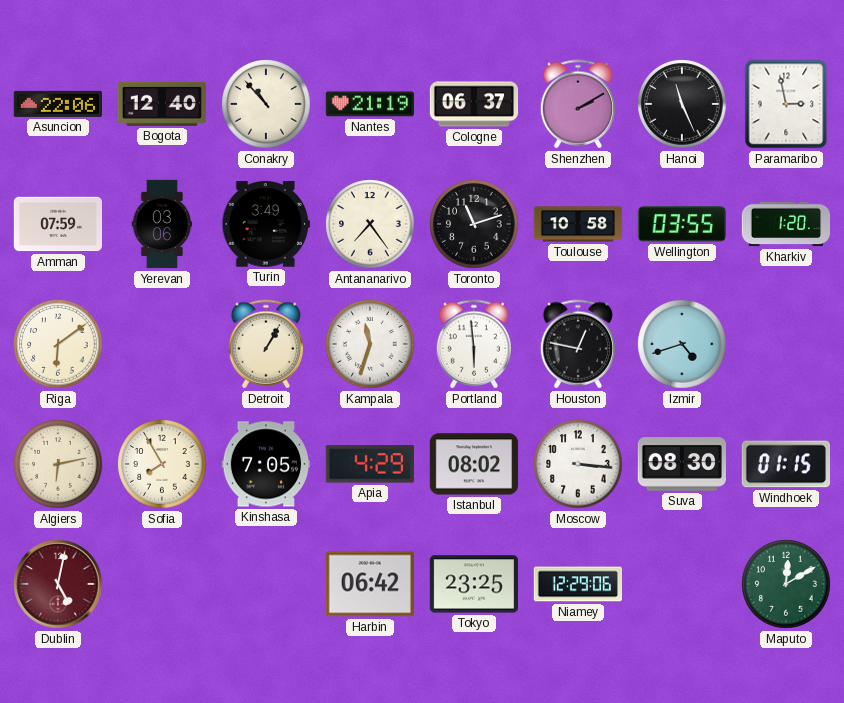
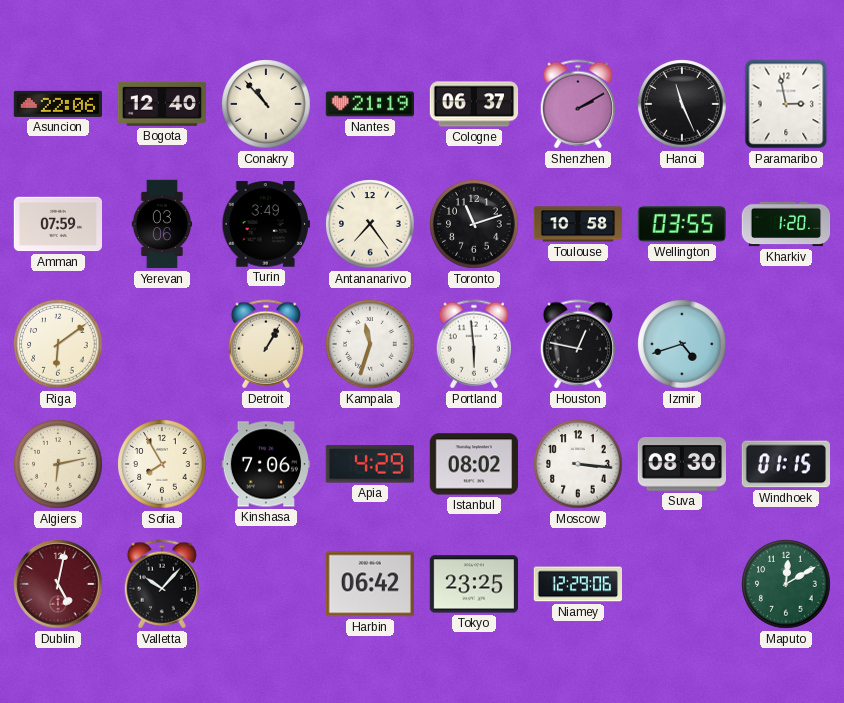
Kinshasa: 7:05 -> 7:06 (266, 464)
Valletta: none -> 10:07 (161, 584)
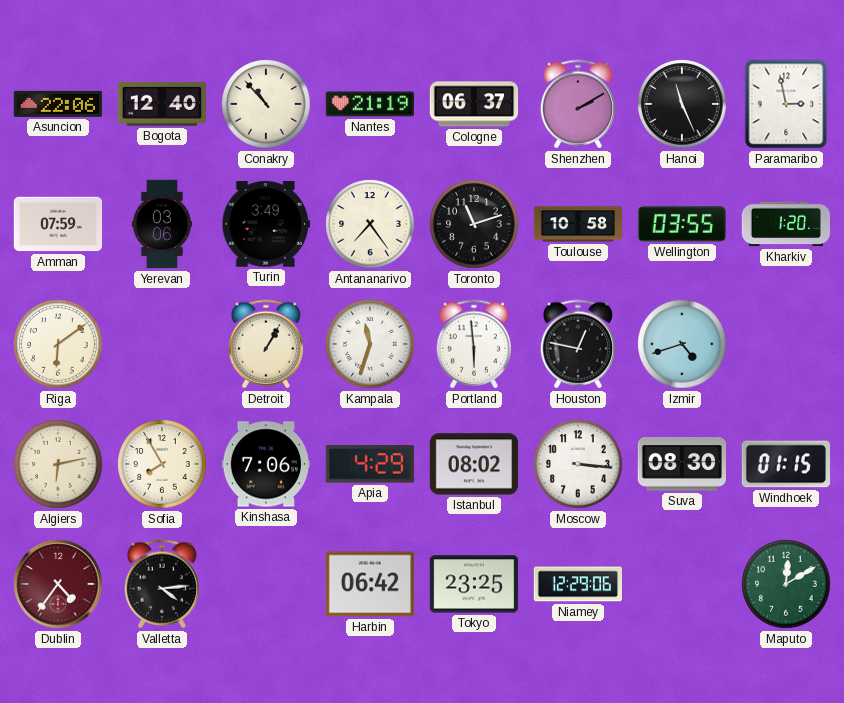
Dublin: 5:02 -> 4:36 (58, 584)
Valletta: 10:07 -> 4:14 (161, 584)
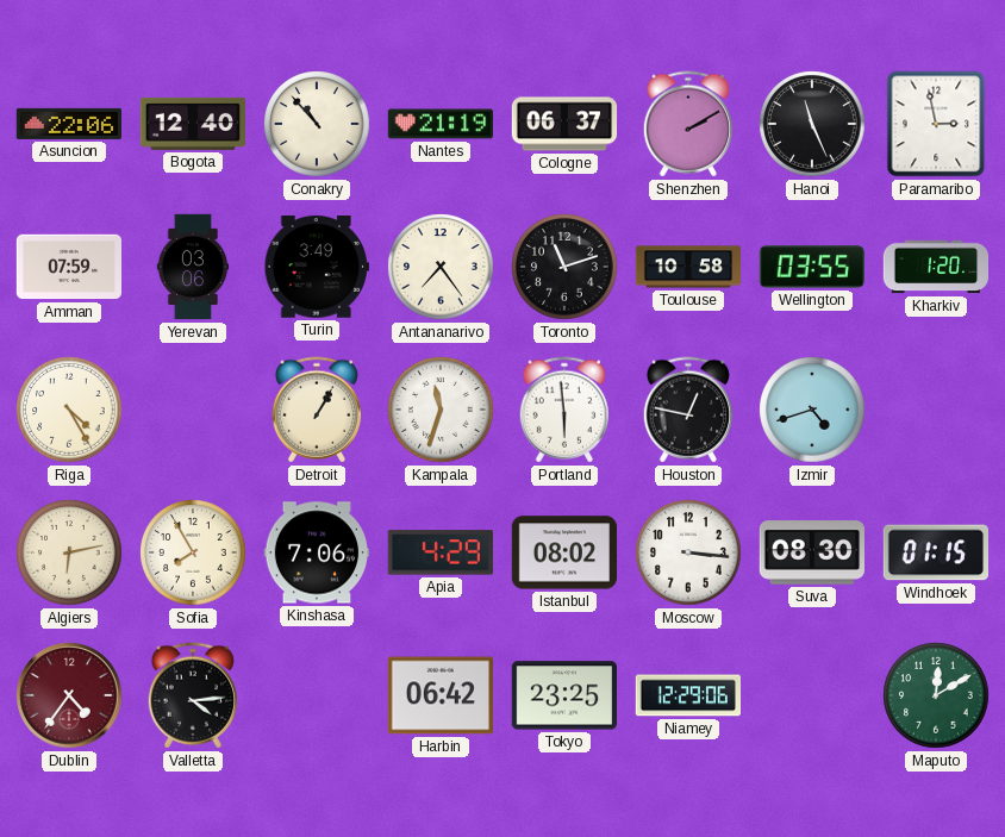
Riga: 6:09 -> 4:25 (69, 410)
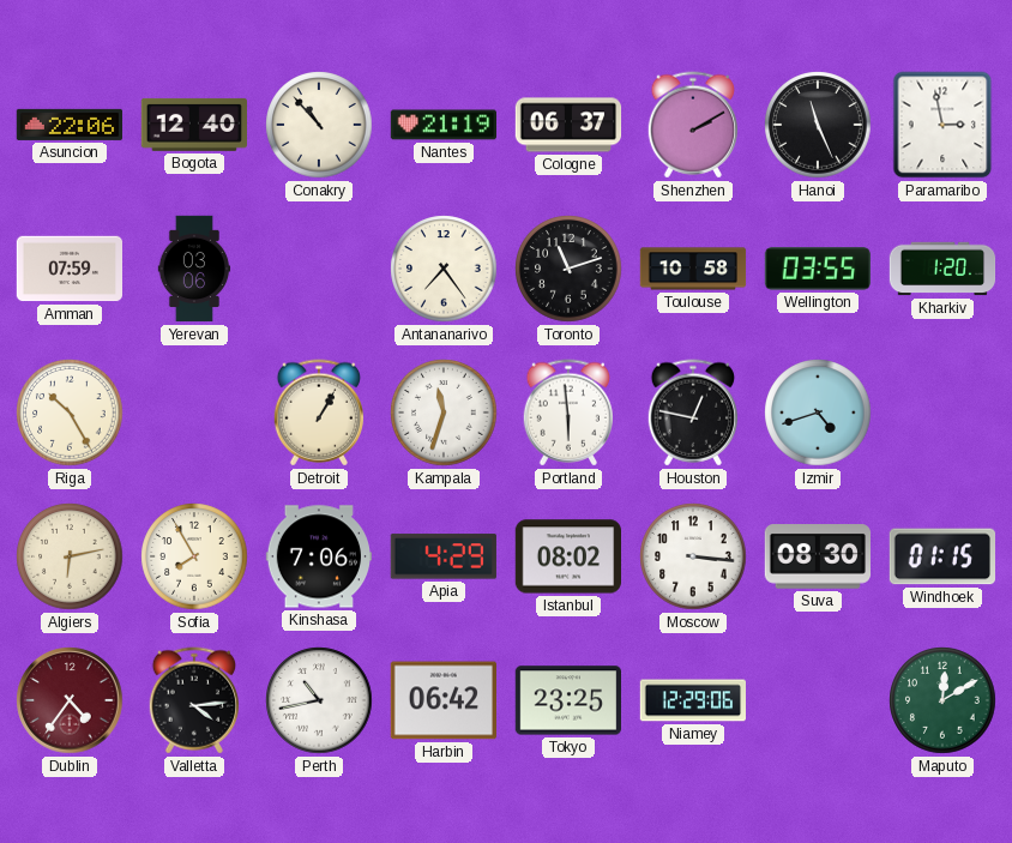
Turin: 3:49 -> none (316, 267)
Riga: 4:25 -> 10:25 (70, 413)
Perth: none -> 10:43 (319, 700)
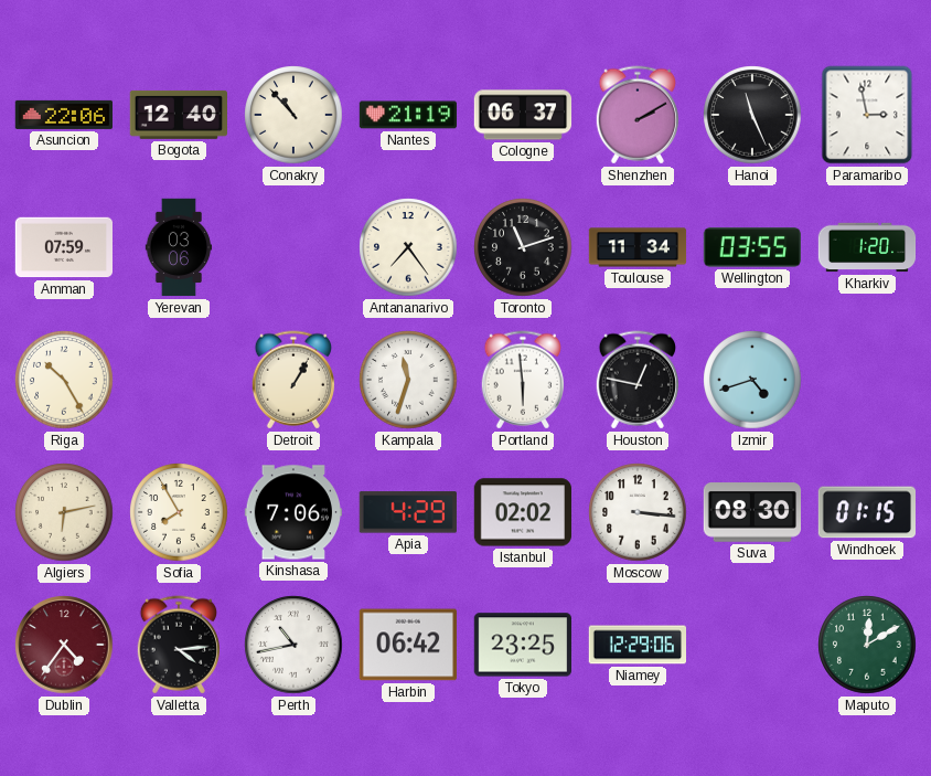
Toulouse: 10:58 -> 11:34 (638, 247)
Istanbul: 08:02 -> 02:02 (522, 512)
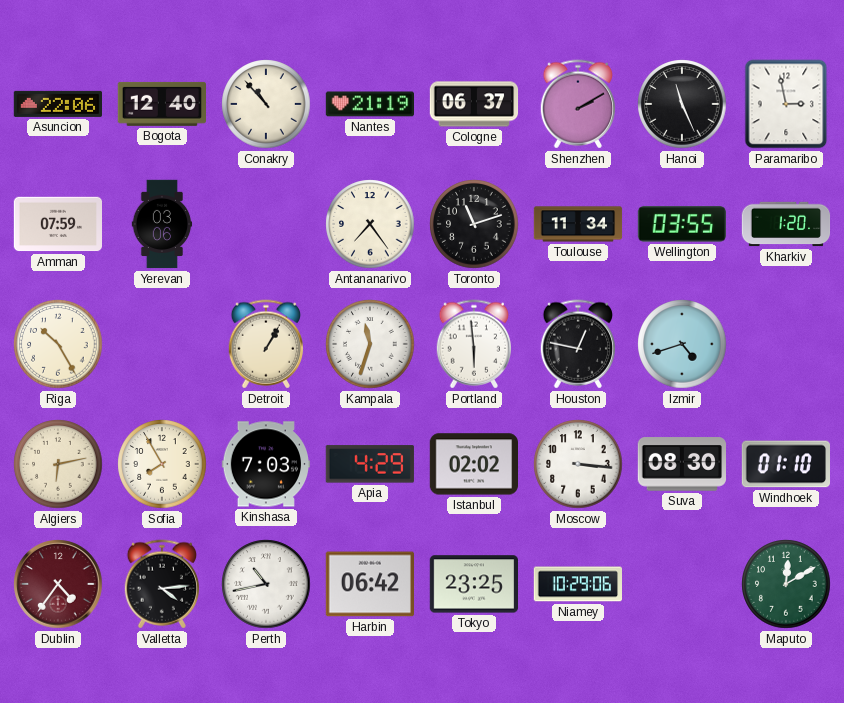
Kinshasa: 7:06 -> 7:03 (266, 464)
Windhoek: 01:15 -> 01:10 (785, 464)
Niamey: 12:29 -> 10:29 (577, 584)
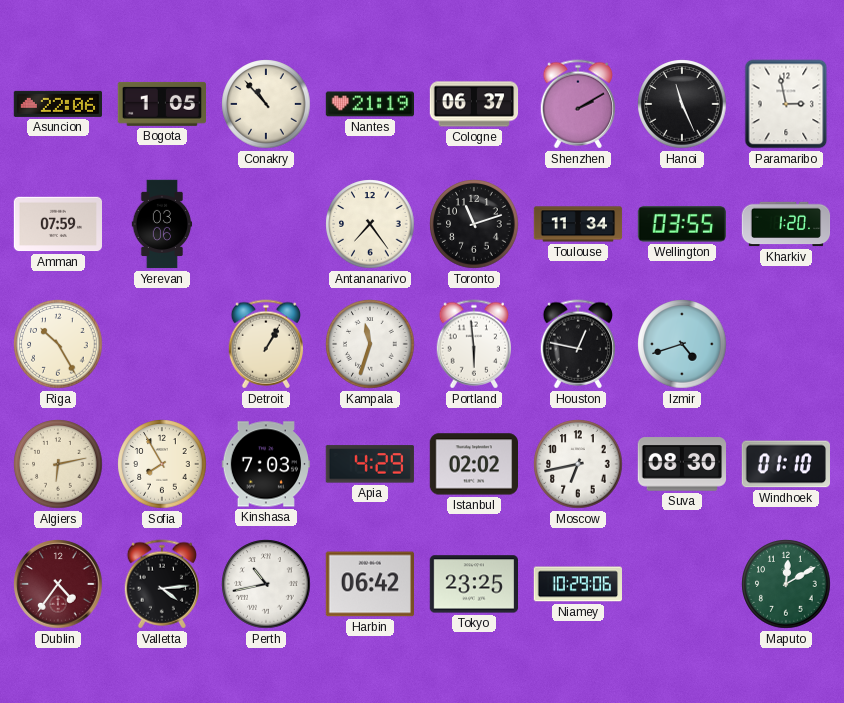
Bogota: 12:40 -> 1:05 (161, 104)
Moscow: 3:16 -> 6:43 (578, 464)
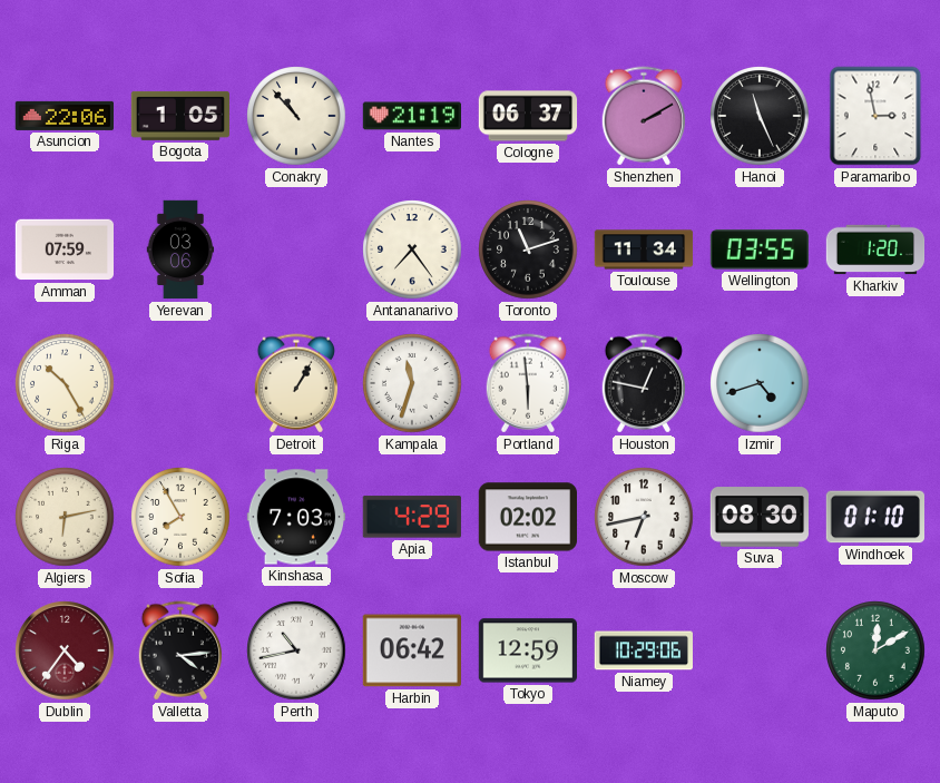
Tokyo: 23:25 -> 12:59 (527, 650)
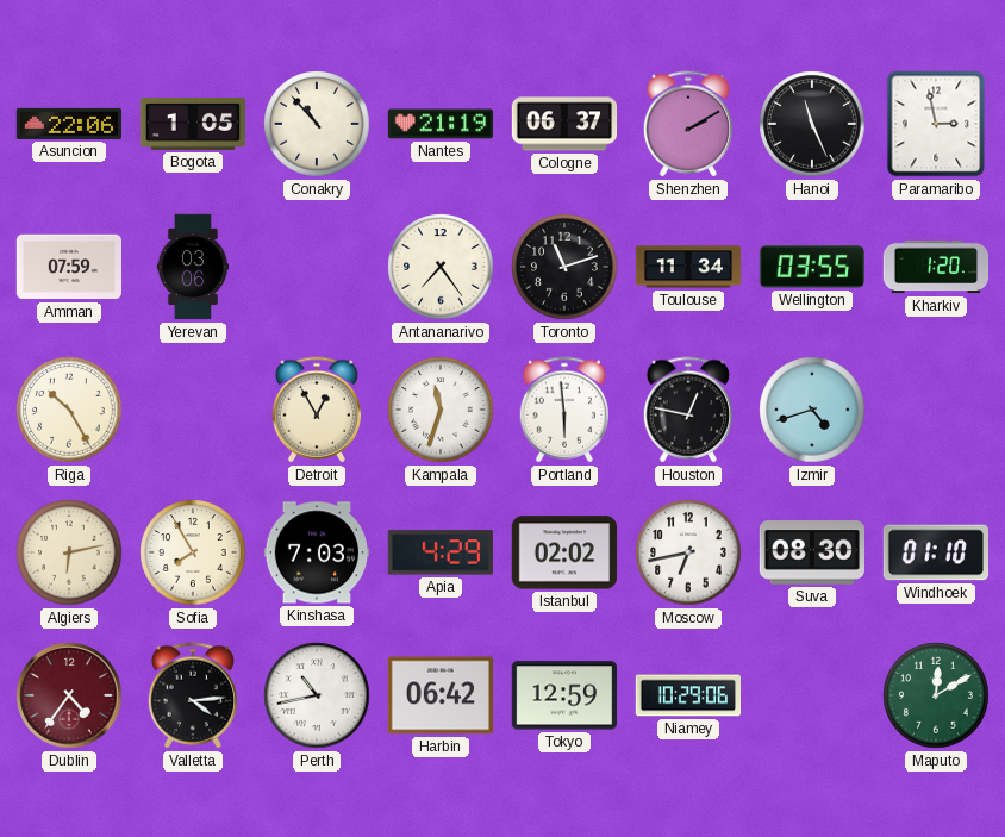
Detroit: 1:05 -> 12:55 (316, 410)
